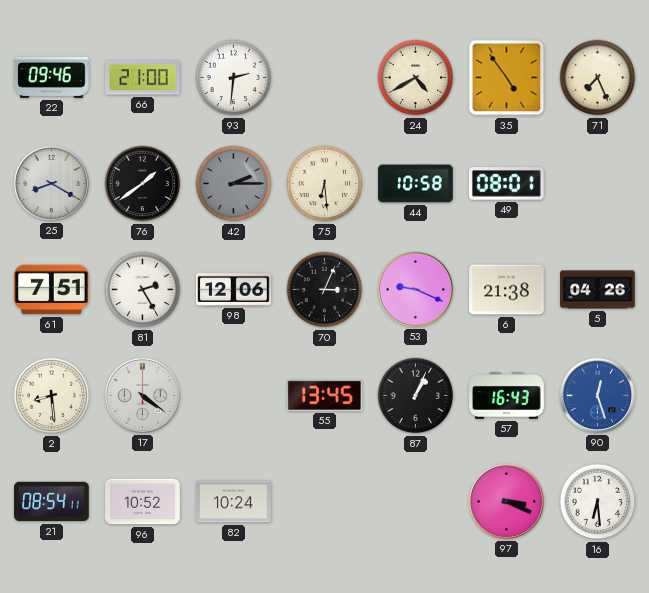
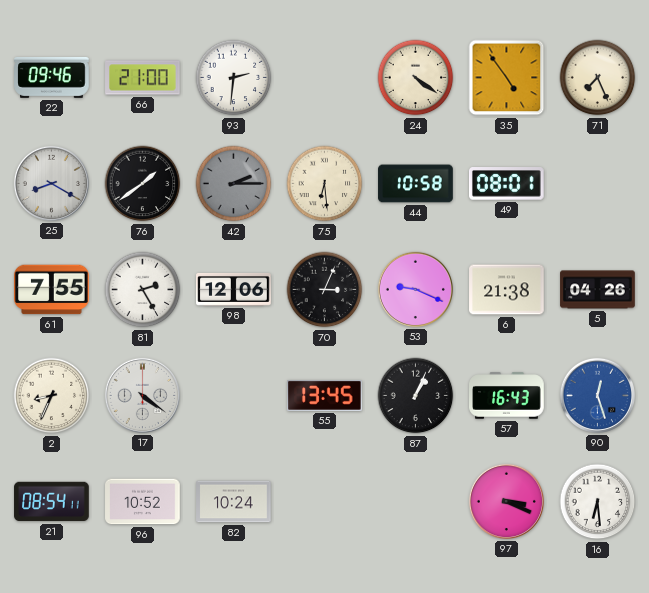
24: 4:40 -> 4:21 (416, 78)
61: 7:51 -> 7:55 (52, 290)
2: 8:29 -> 8:34 (52, 396)
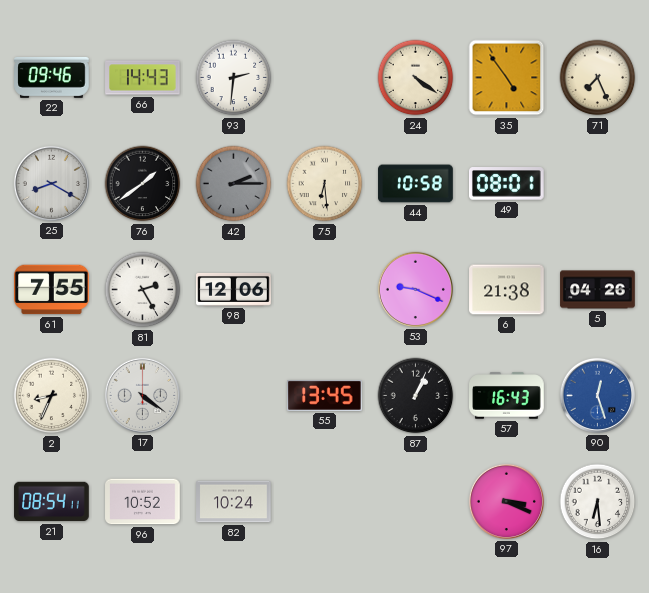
66: 21:00 -> 14:43 (143, 78)
70: 3:04 -> none (325, 290)
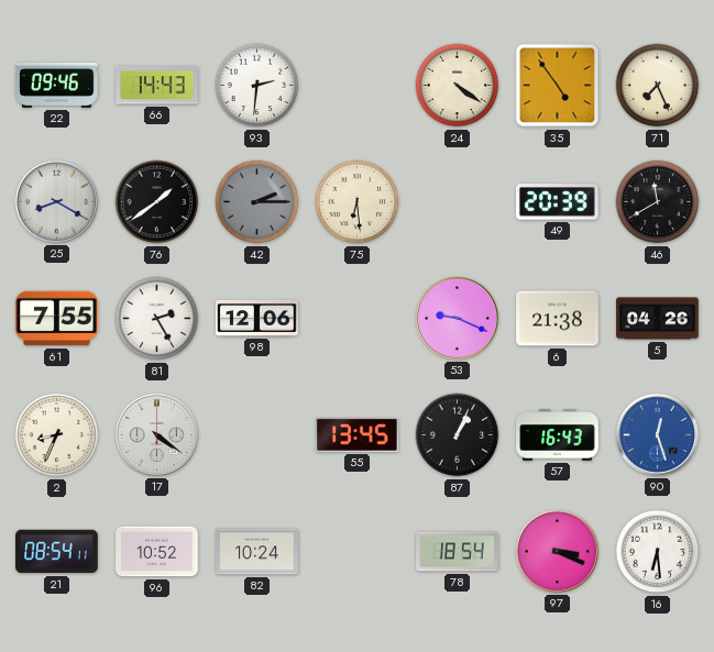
44: 10:58 -> none (416, 184)
49: 08:01 -> 20:39 (558, 202)
46: none -> 11:40 (658, 202)
78: none -> 18:54 (458, 552)
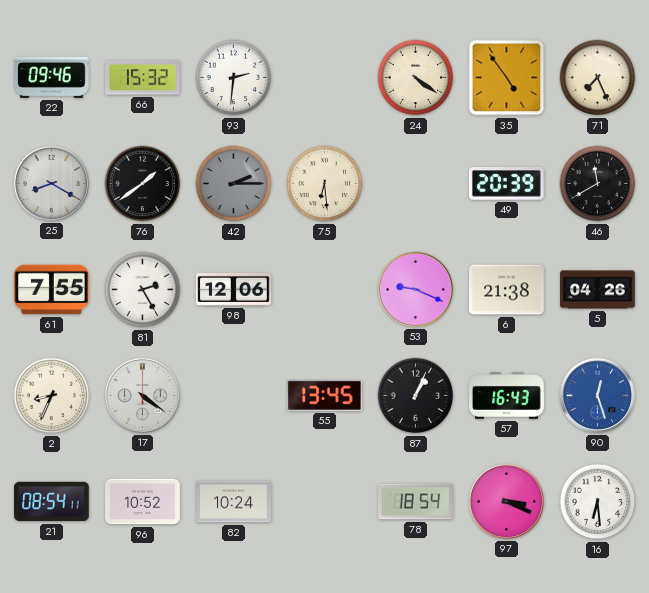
66: 14:43 -> 15:32 (143, 78)
